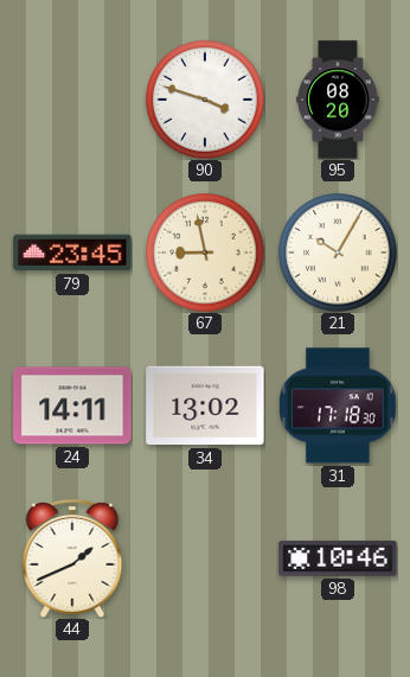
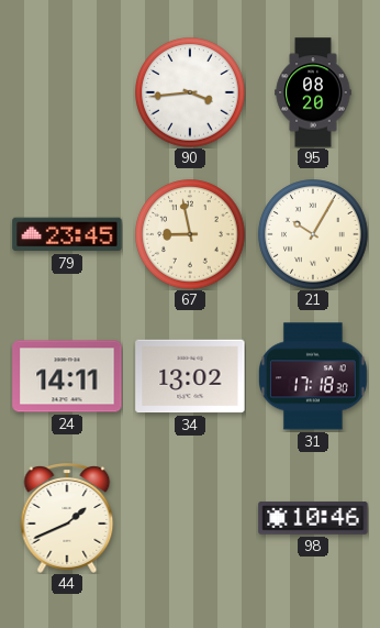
90: 3:48 -> 3:44 (190, 92)
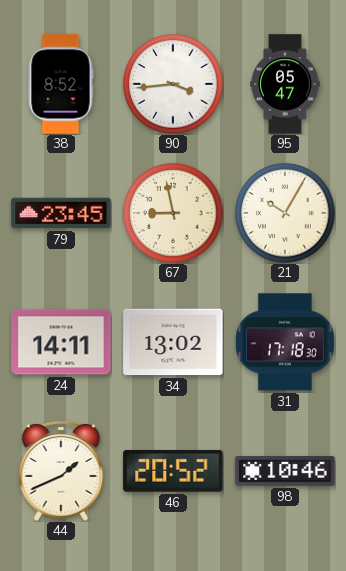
38: none -> 8:52 (61, 84)
95: 08:20 -> 05:47 (285, 84)
46: none -> 20:52 (173, 471)
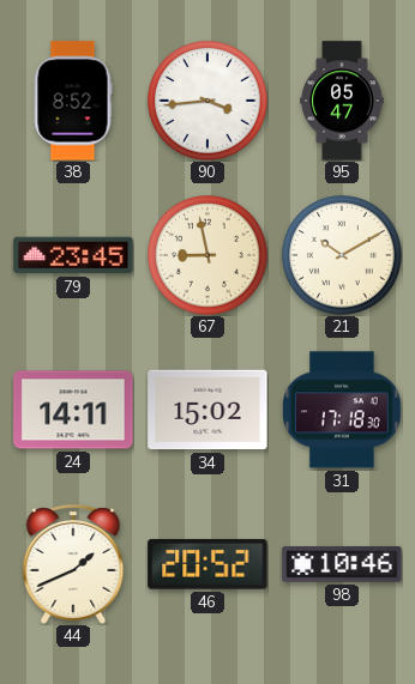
21: 10:05 -> 10:10 (342, 255)
34: 13:02 -> 15:02 (207, 410)
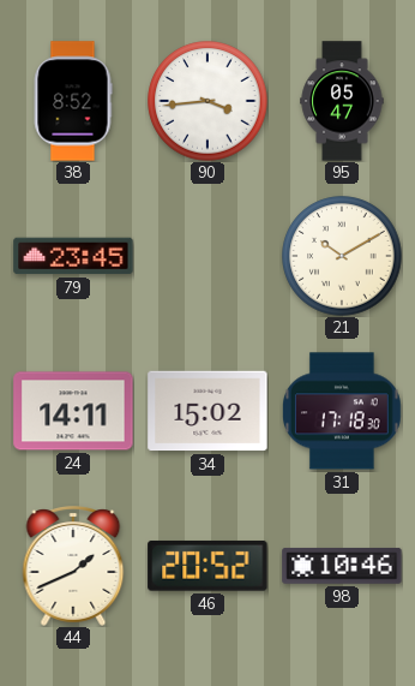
67: 8:58 -> none (207, 255)
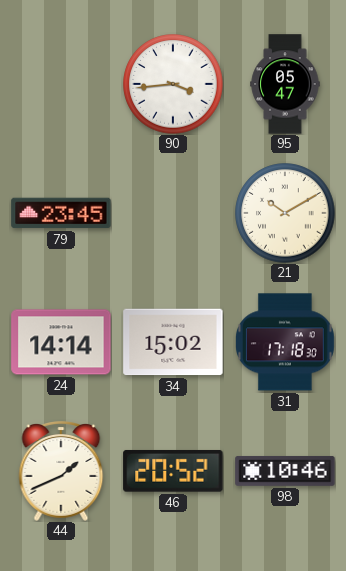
38: 8:52 -> none (73, 101)
24: 14:11 -> 14:14 (61, 342)
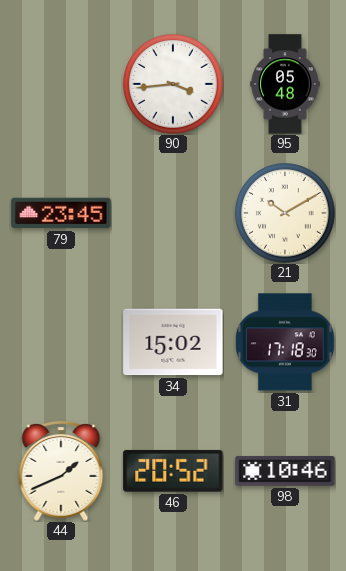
95: 05:47 -> 05:48 (285, 84)
24: 14:14 -> none (61, 342)
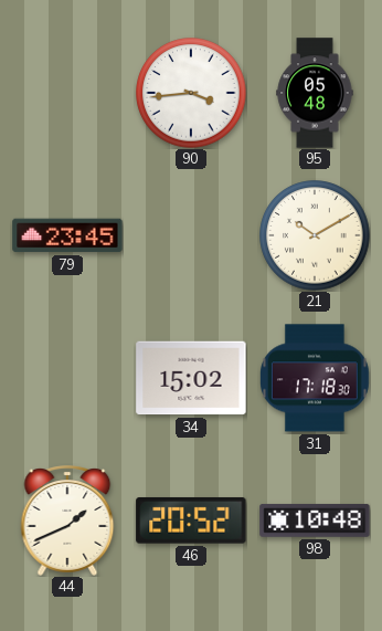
98: 10:46 -> 10:48 (315, 520)
